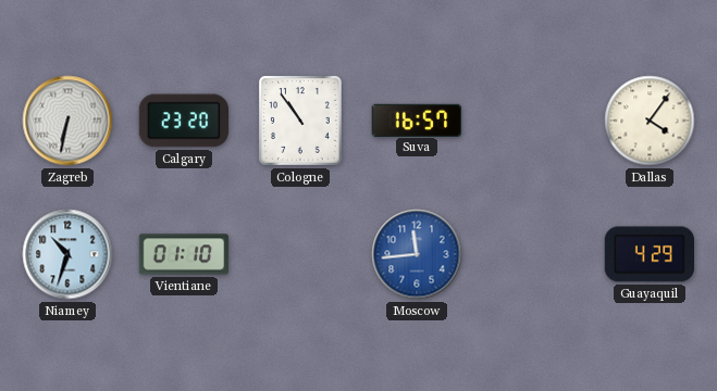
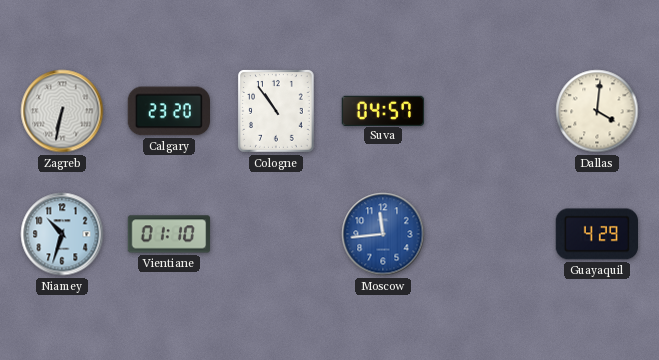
Suva: 16:57 -> 04:57 (383, 110)
Dallas: 4:06 -> 4:01 (597, 111)
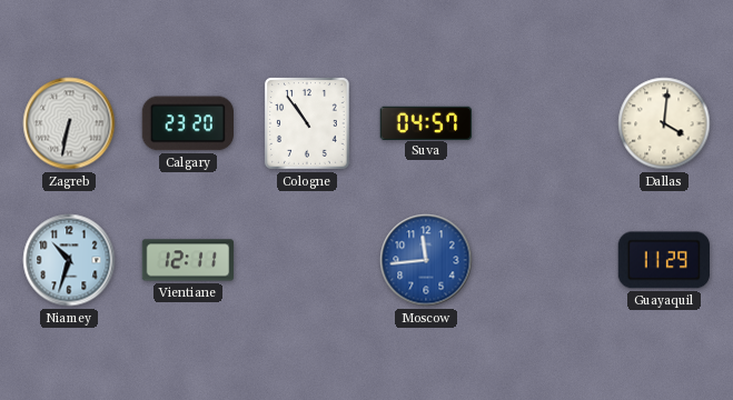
Vientiane: 01:10 -> 12:11 (188, 260)
Guayaquil: 4:29 -> 11:29 (663, 260)
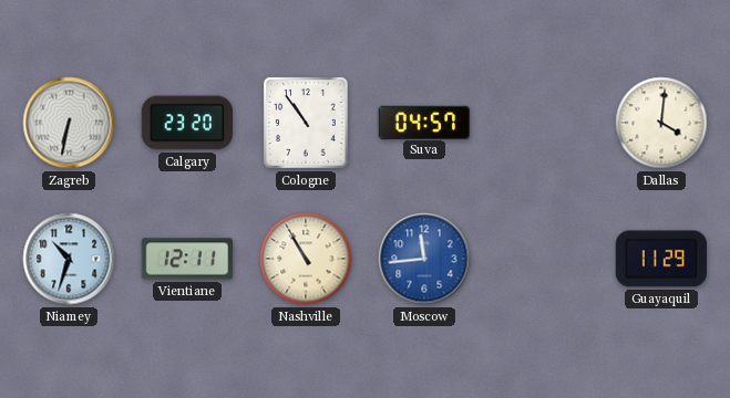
Nashville: none -> 10:55 (306, 259)
